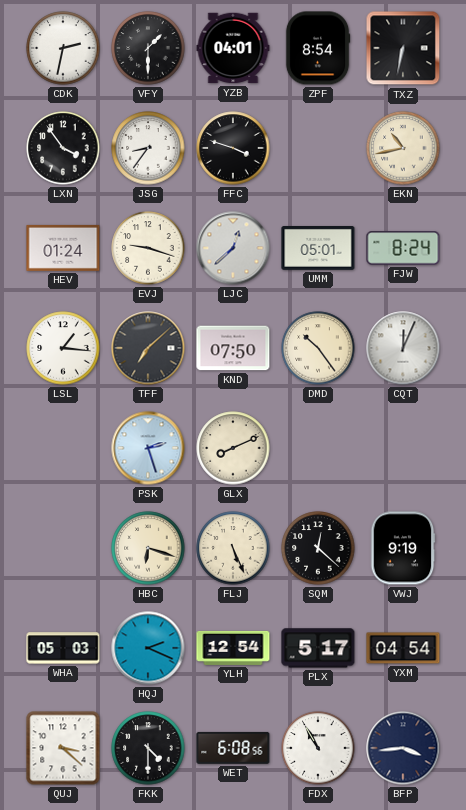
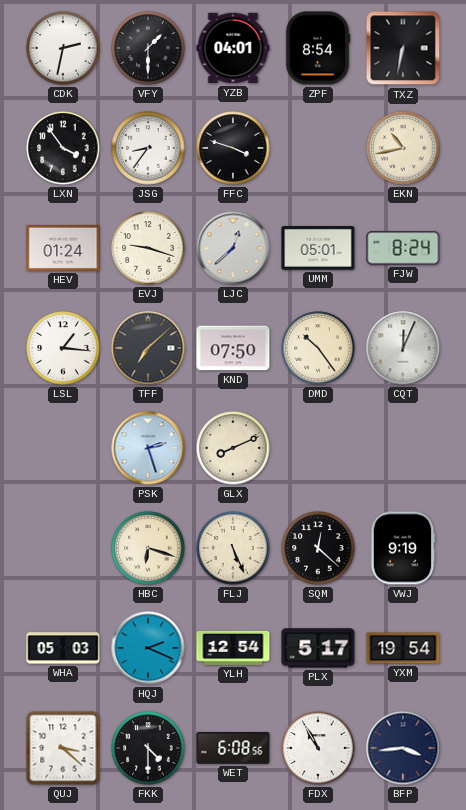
YXM: 04:54 -> 19:54 (403, 648)
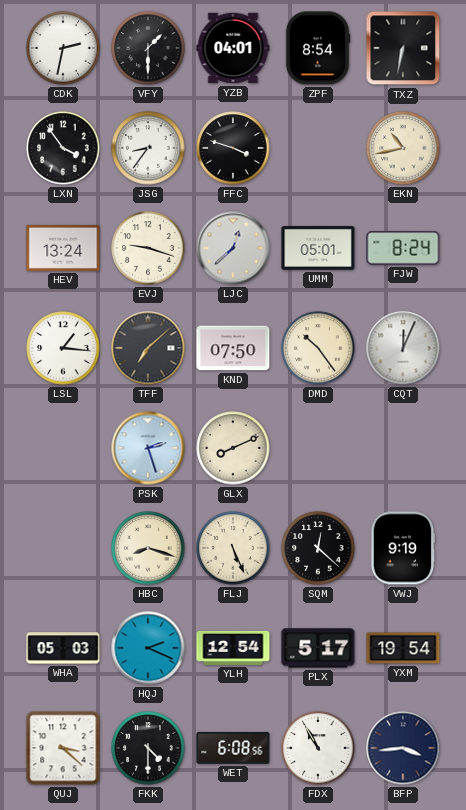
HEV: 01:24 -> 13:24 (63, 248)
HBC: 6:18 -> 8:18 (148, 548)
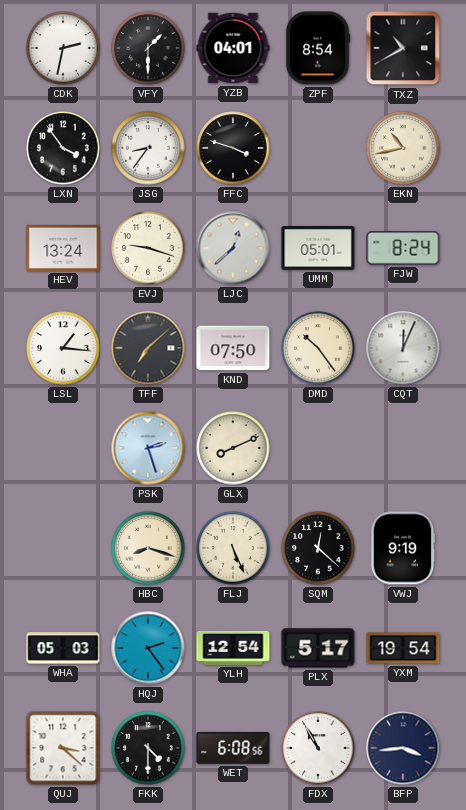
TXZ: 6:32 -> 10:40 (403, 48)
HQJ: 2:19 -> 2:24 (148, 648)
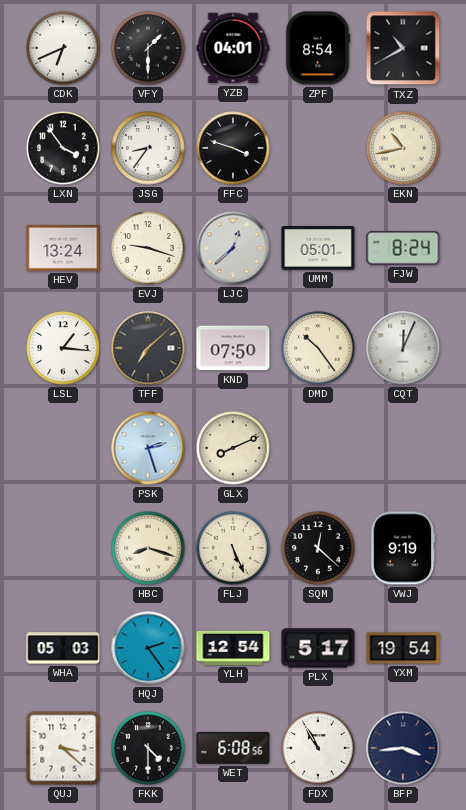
CDK: 2:32 -> 6:41 (63, 48)
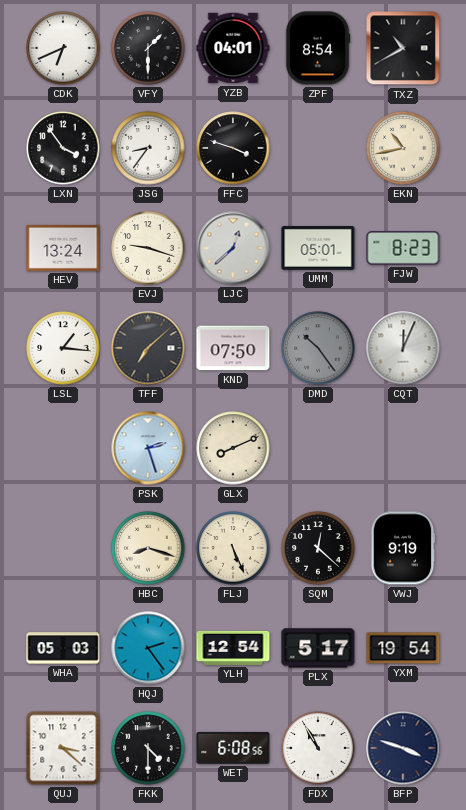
FJW: 8:24 -> 8:23 (403, 248)
DMD dial: cream -> grey (318, 348)
BFP: 3:44 -> 3:48 (403, 748)
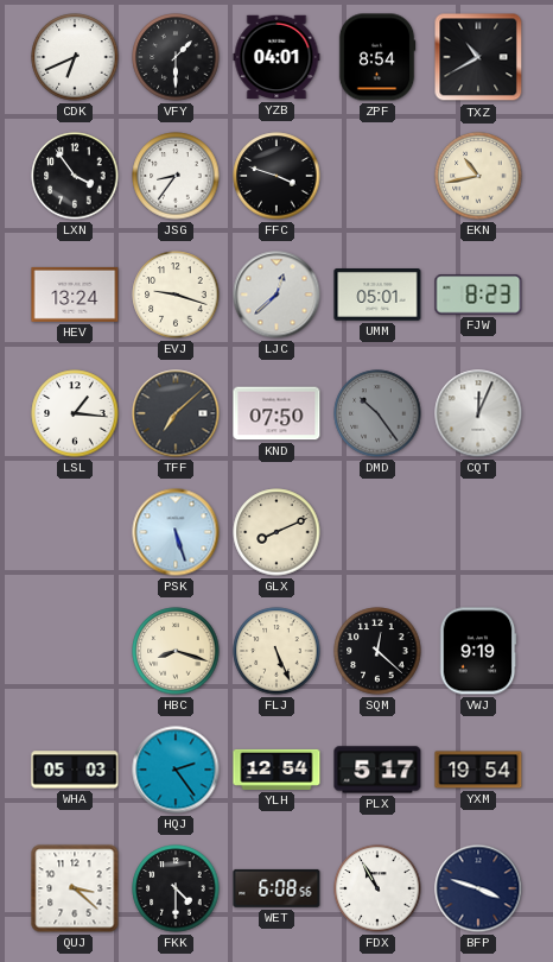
PSK: 2:27 -> 5:27 (176, 532)
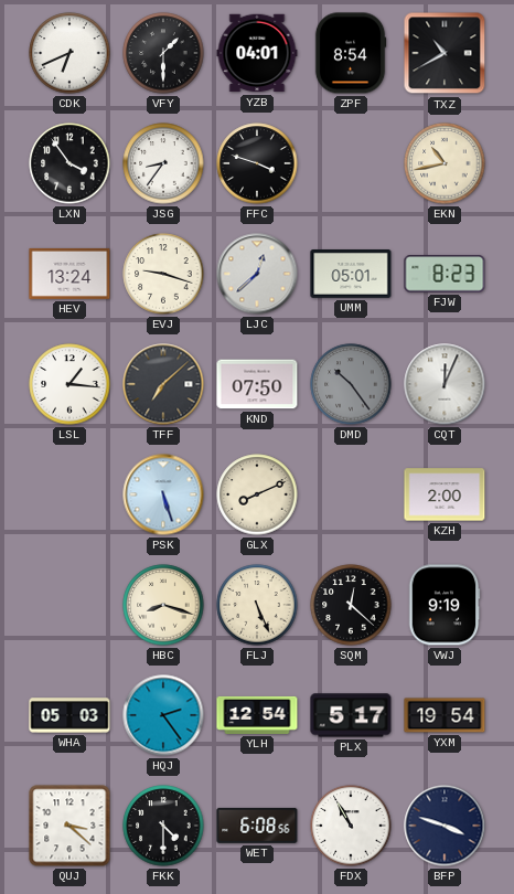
KZH: none -> 2:00 (445, 494)
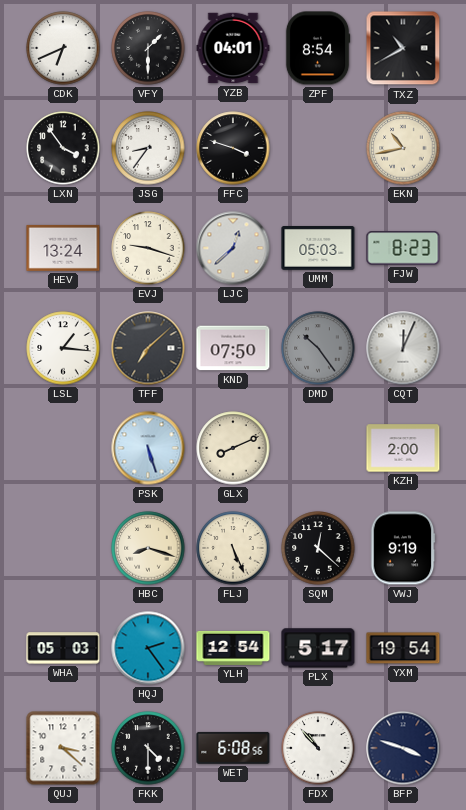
UMM: 05:01 -> 05:03 (318, 249)
FDX: 10:55 -> 10:53 (318, 748)
